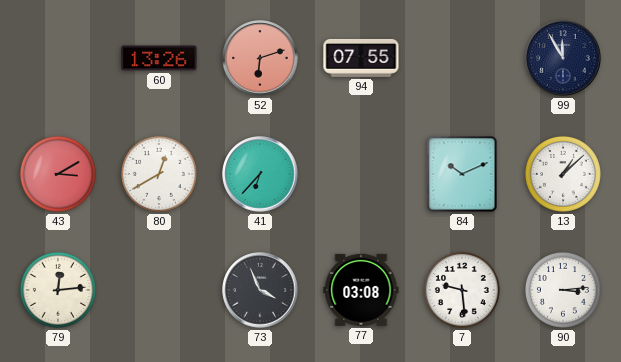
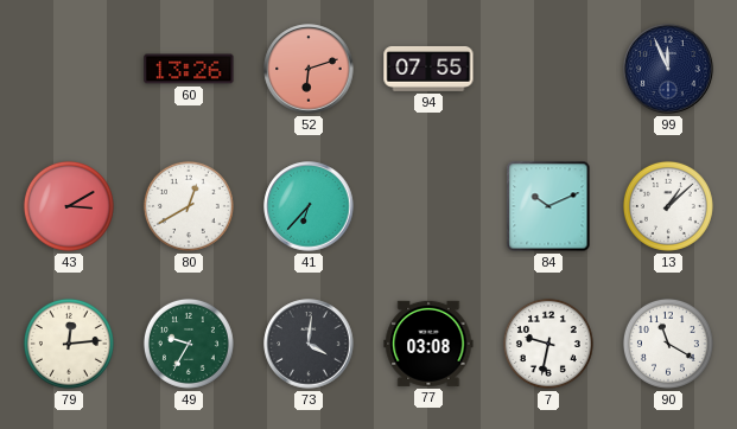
99: 11:55 -> 11:56 (668, 69)
49: none -> 9:35 (189, 344)
73: 3:56 -> 4:01 (309, 344)
7: 9:29 -> 9:32 (548, 344)
90: 3:14 -> 11:20 (668, 344)
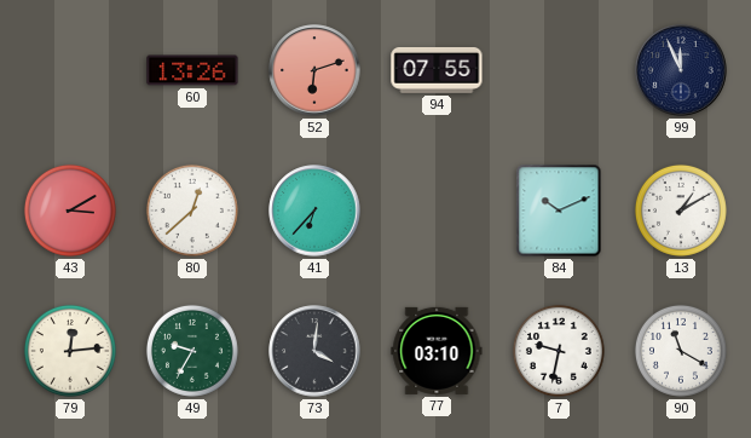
80: 12:40 -> 12:38 (192, 211)
13: 1:08 -> 1:10 (681, 211)
77: 03:08 -> 03:10 (437, 351)
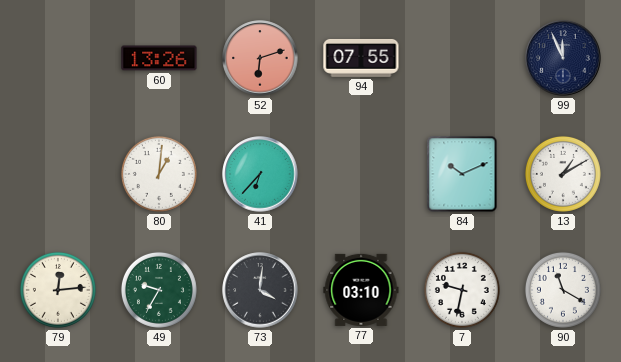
43: 3:10 -> none (70, 211)
80: 12:38 -> 1:01 (159, 174)
